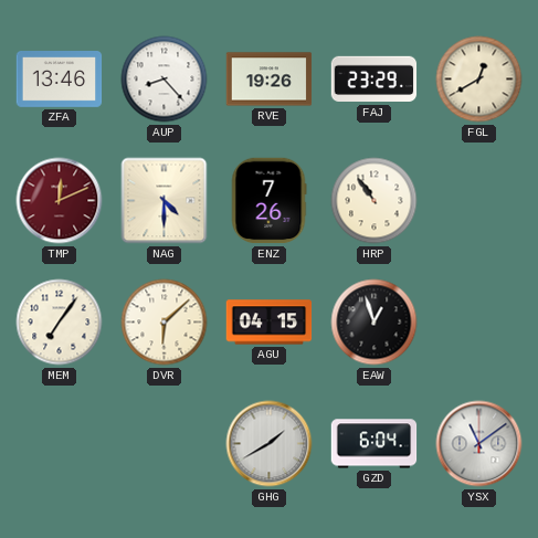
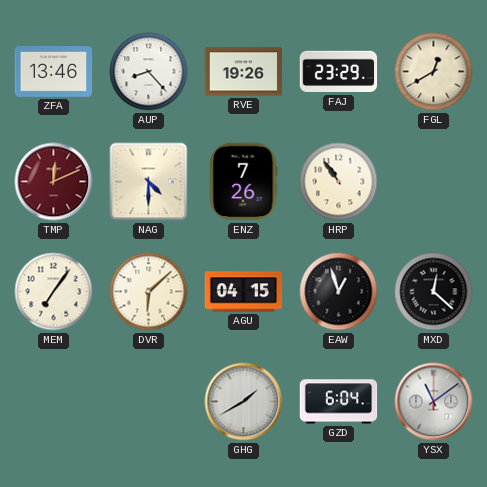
MXD: none -> 12:22 (434, 292)
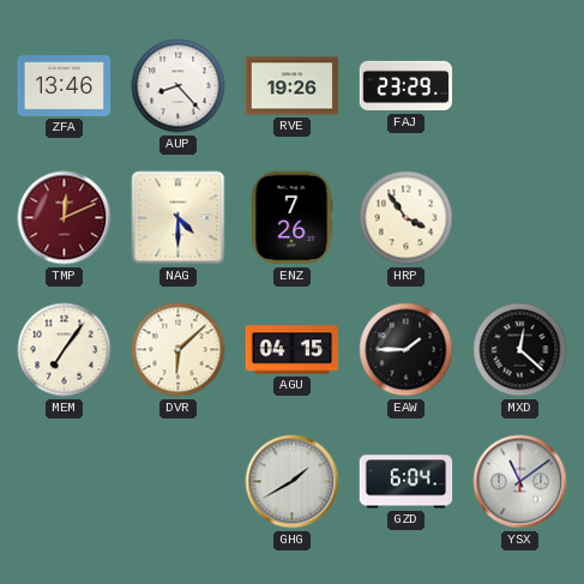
FGL: 12:40 -> none (434, 72)
HRP: 10:54 -> 3:54 (407, 218)
EAW: 12:57 -> 1:45 (407, 350)
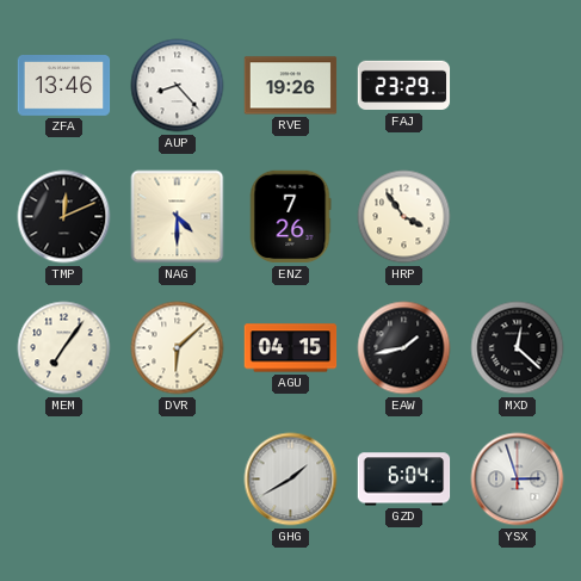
TMP dial: burgundy -> black (64, 217)
EAW: 1:45 -> 1:43 (404, 348)
YSX: 11:09 -> 2:57 (518, 480)
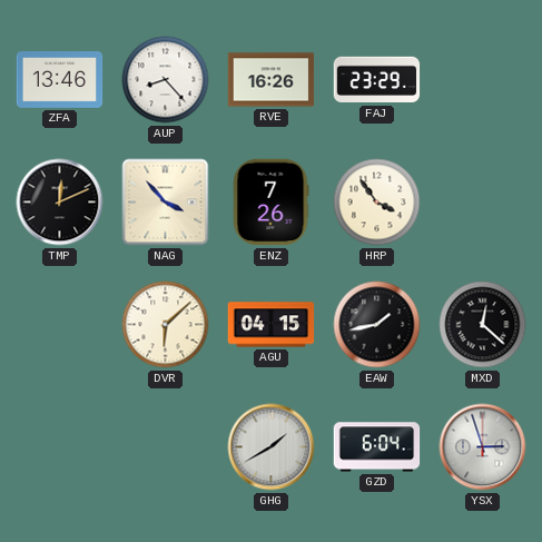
RVE: 19:26 -> 16:26 (272, 80)
NAG: 4:30 -> 3:53 (166, 203)
MEM: 7:06 -> none (64, 348)
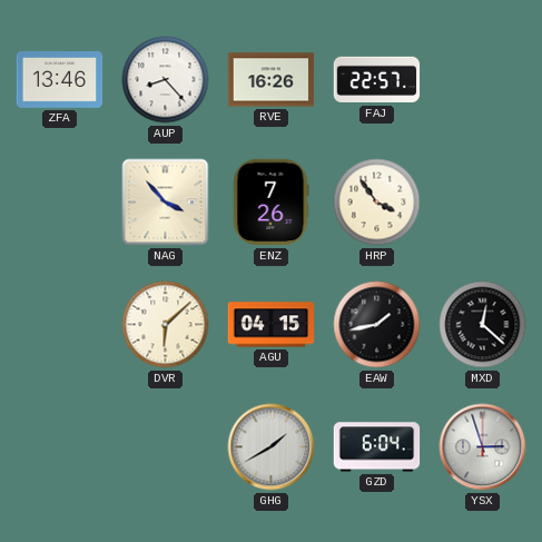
FAJ: 23:29 -> 22:57 (377, 80)
TMP: 12:11 -> none (60, 203)
